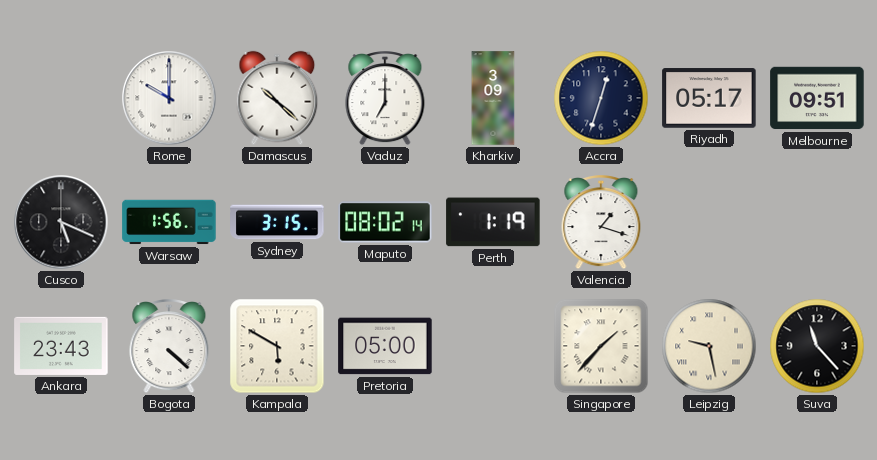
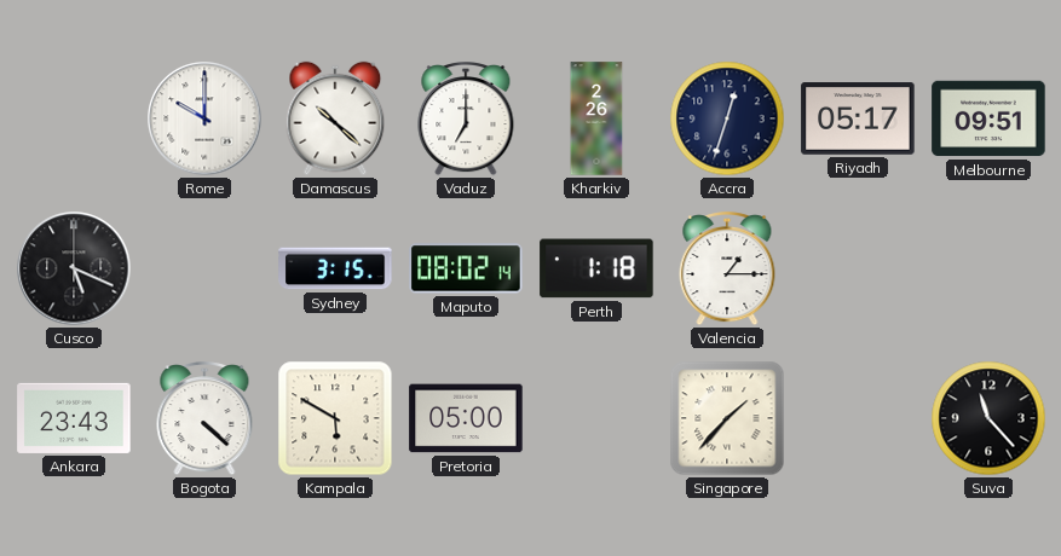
Kharkiv: 3:09 -> 2:26 (596, 118)
Warsaw: 1:56 -> none (169, 222)
Perth: 1:19 -> 1:18 (596, 268)
Valencia: 1:18 -> 1:15 (727, 270)
Leipzig: 9:28 -> none (709, 346)
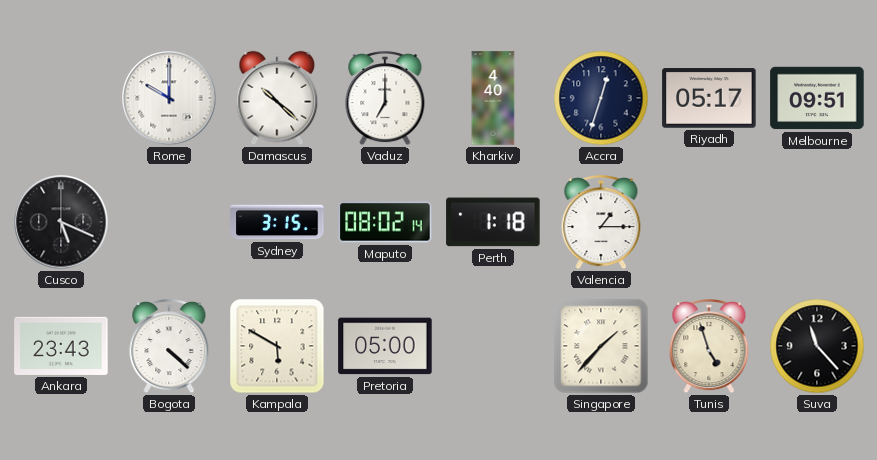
Kharkiv: 2:26 -> 4:40 (493, 98)
Tunis: none -> 4:57 (709, 347)
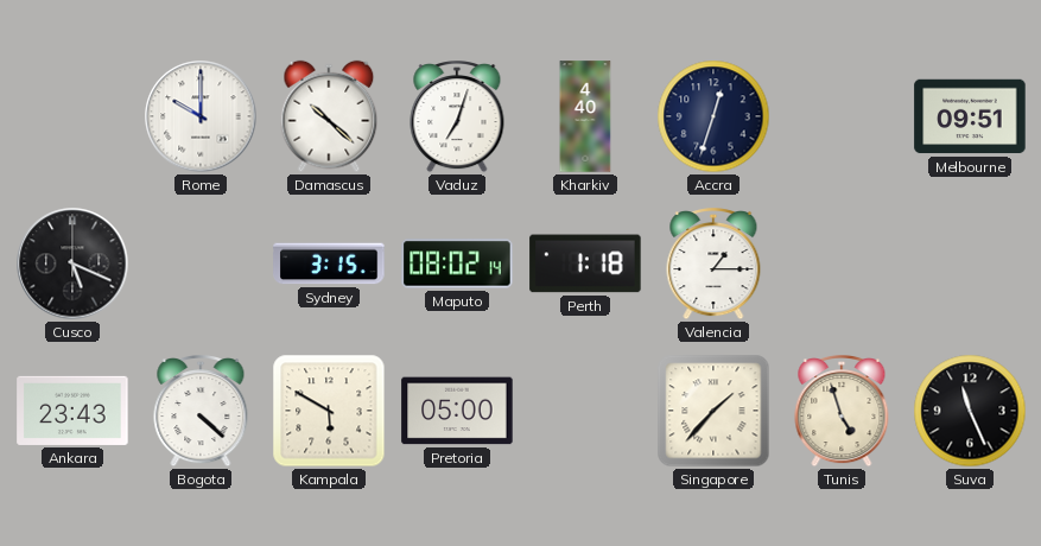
Vaduz: 7:00 -> 7:03 (457, 118)
Riyadh: 05:17 -> none (709, 98)
Suva: 11:23 -> 11:26 (970, 411)
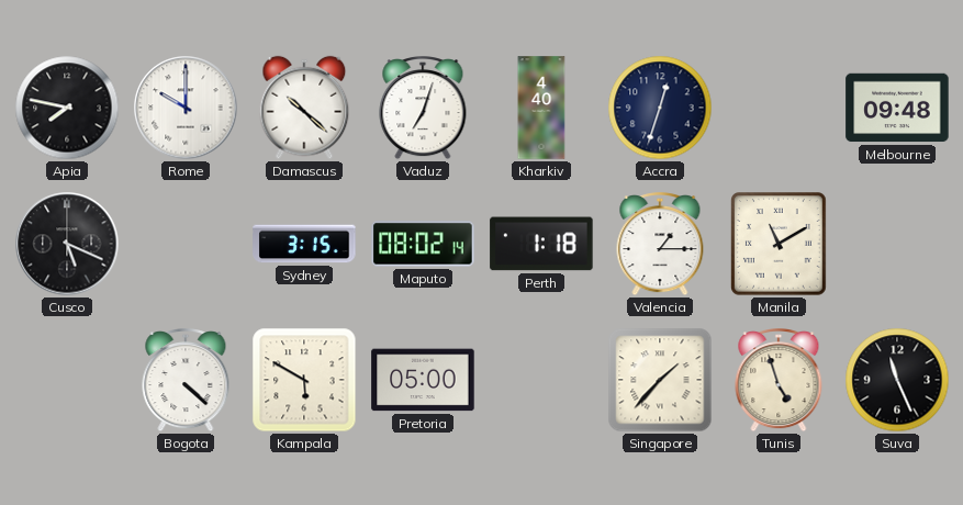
Apia: none -> 7:47 (67, 108)
Melbourne: 09:51 -> 09:48 (897, 108)
Manila: none -> 11:10 (780, 245)
Ankara: 23:43 -> none (72, 411)
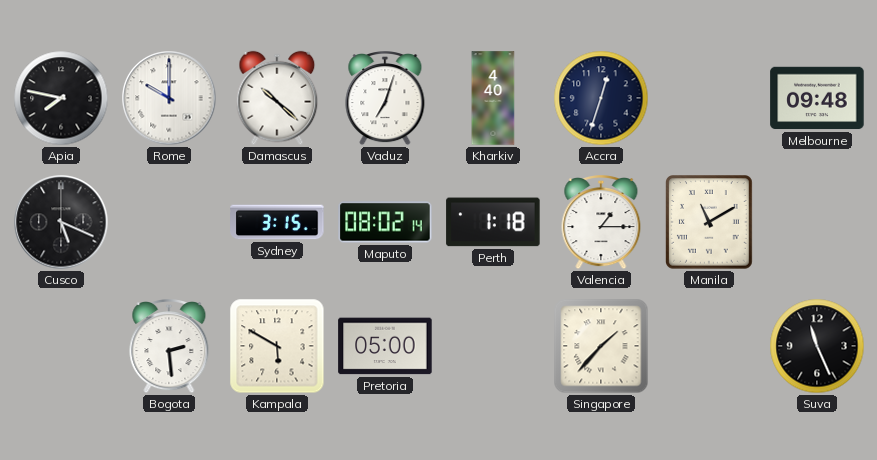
Bogota: 4:22 -> 2:29 (169, 347)
Tunis: 4:57 -> none (779, 381)
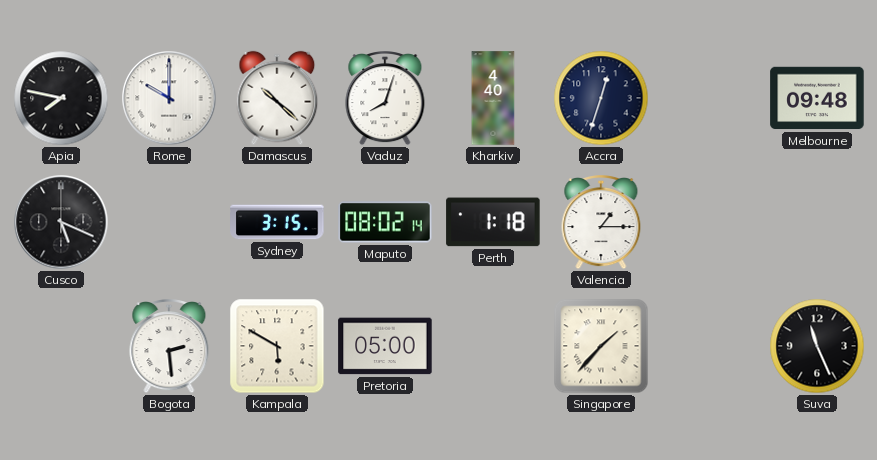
Vaduz: 7:03 -> 8:03 (385, 99)
Manila: 11:10 -> none (710, 223)
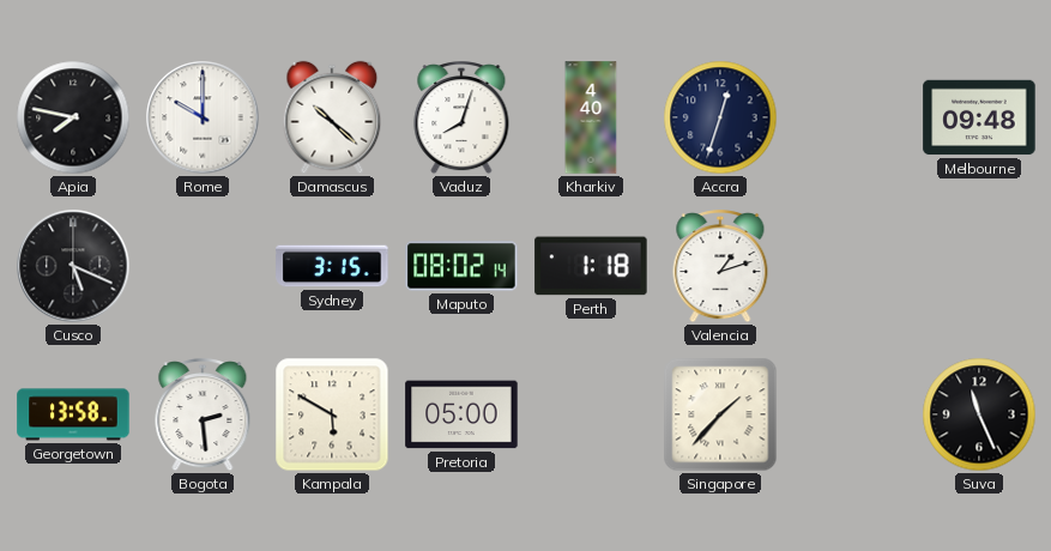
Valencia: 1:15 -> 1:12 (720, 267)
Georgetown: none -> 13:58 (73, 414)
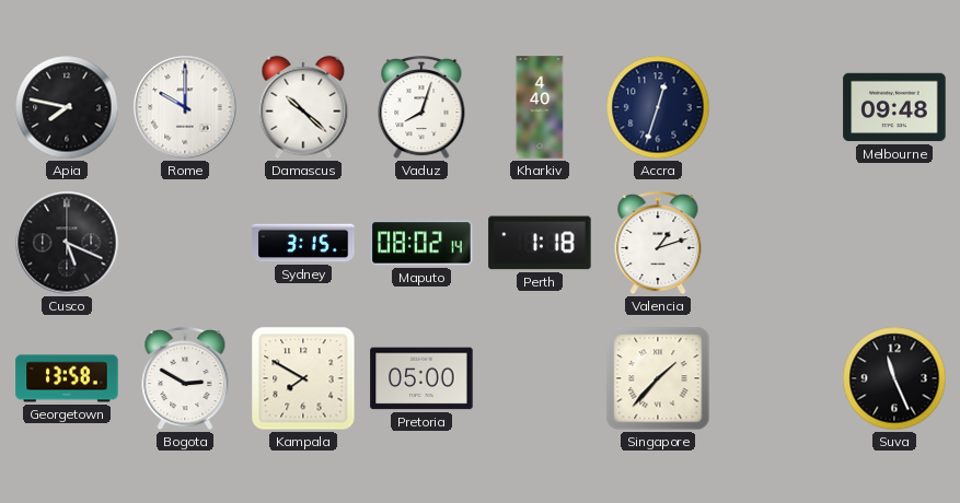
Bogota: 2:29 -> 2:50 (185, 379)
Kampala: 5:50 -> 7:50 (303, 378)
